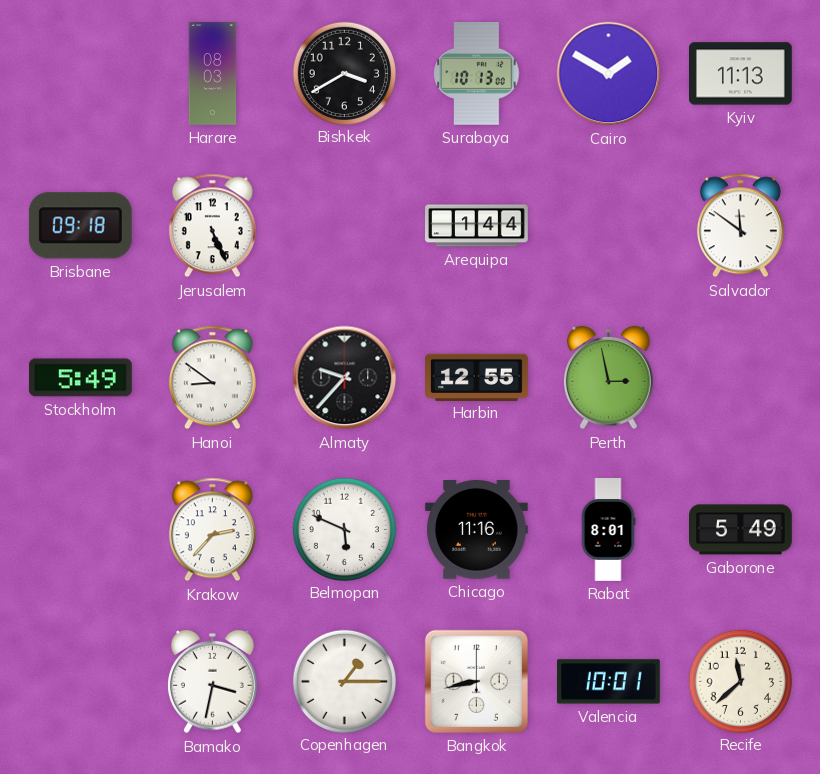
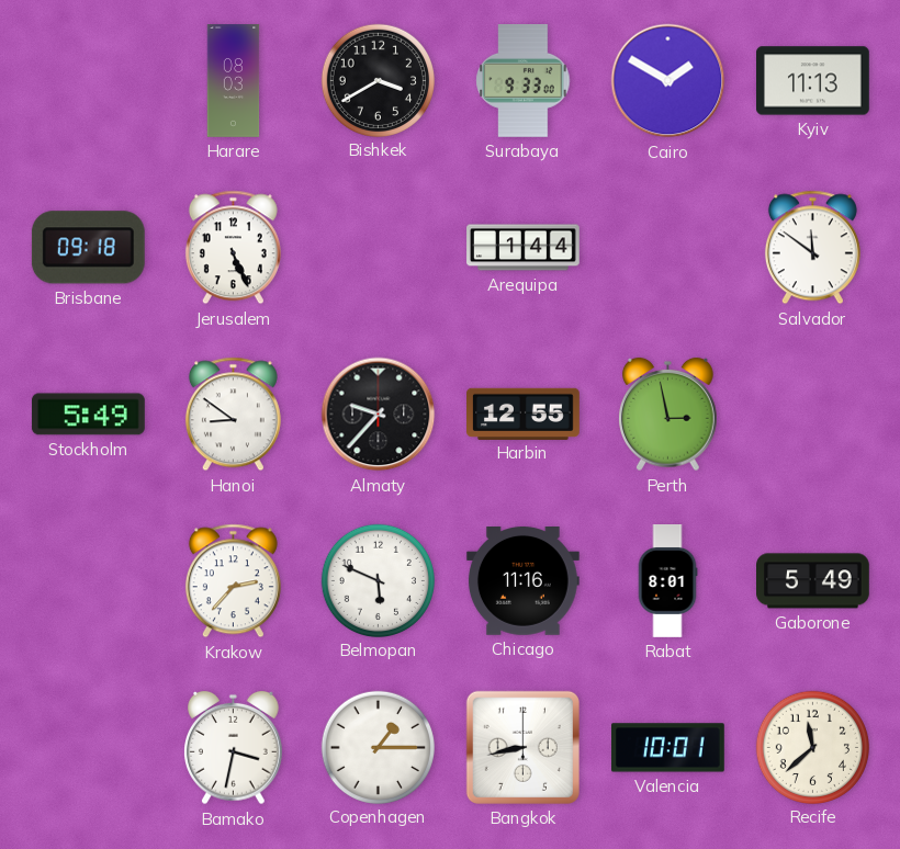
Surabaya: 10:13 -> 9:33 (524, 81)
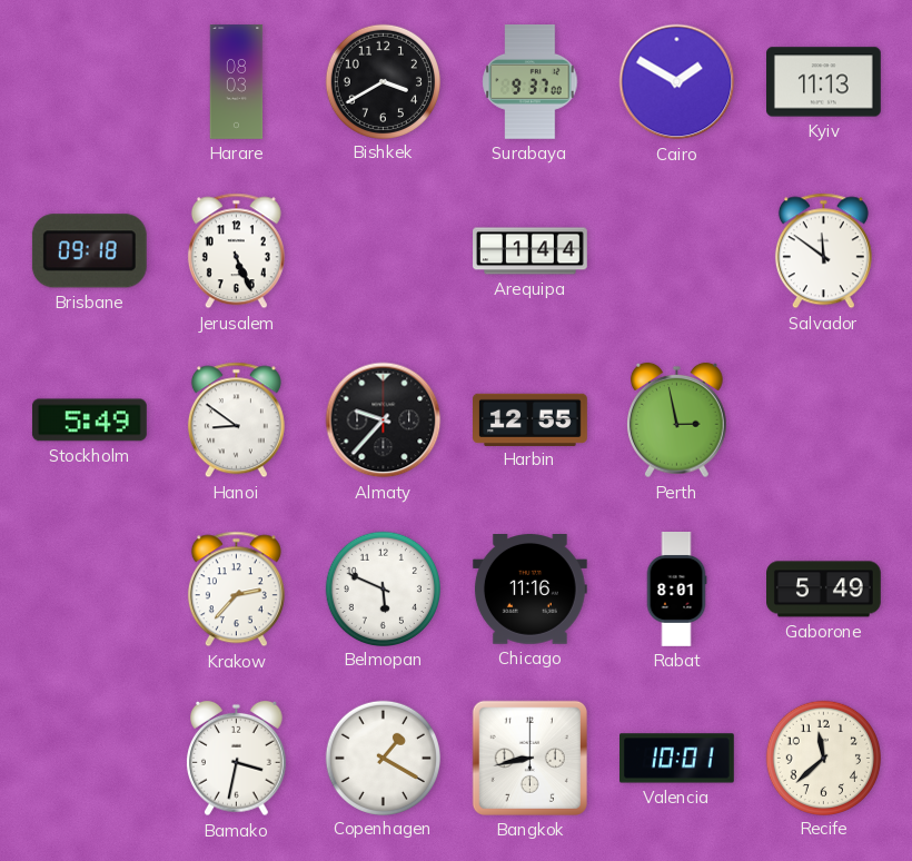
Surabaya: 9:33 -> 9:37 (531, 82)
Copenhagen: 1:15 -> 1:20 (383, 758)
